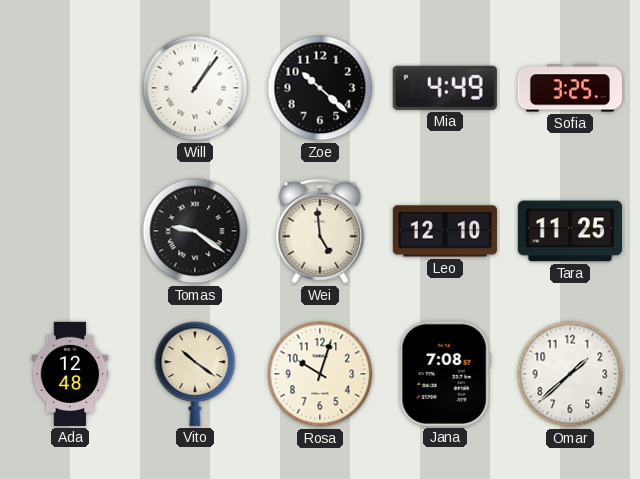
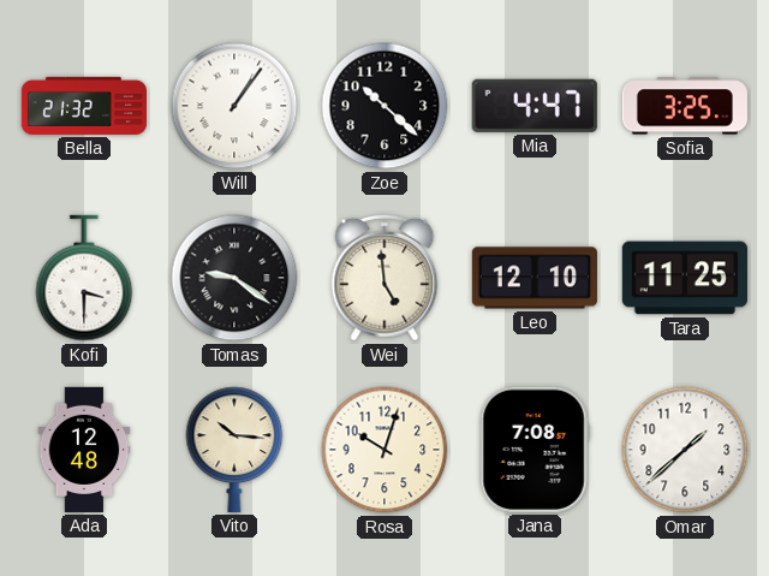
Bella: none -> 21:32 (83, 106)
Mia: 4:49 -> 4:47 (535, 106)
Kofi: none -> 3:30 (84, 278)
Vito: 10:21 -> 10:16 (234, 450)
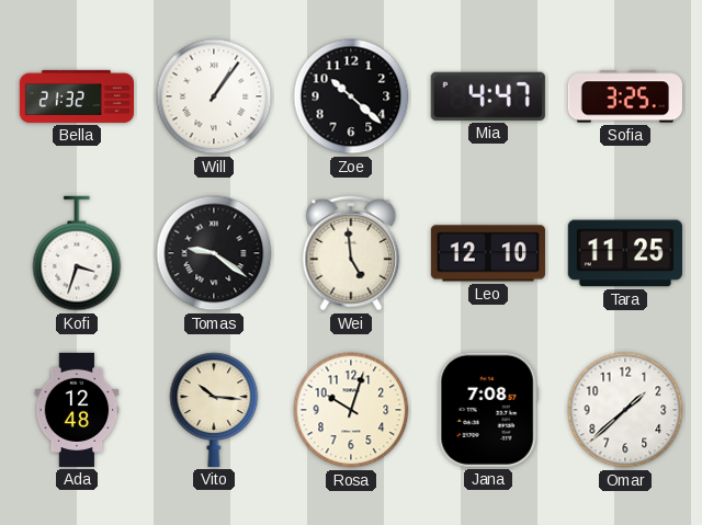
Kofi: 3:30 -> 3:33 (77, 253)
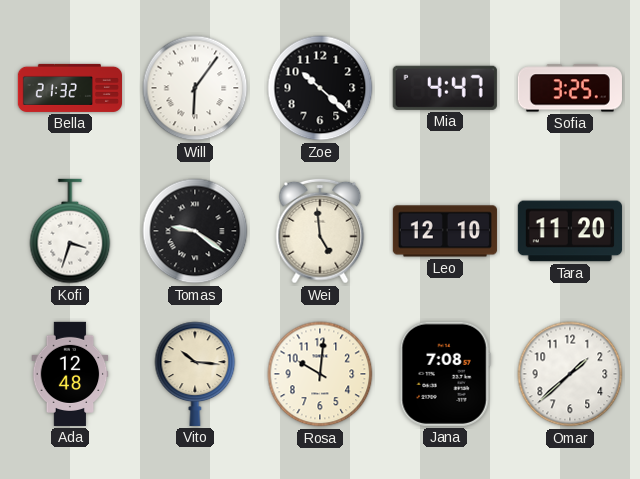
Will: 1:06 -> 6:06 (195, 88)
Tara: 11:25 -> 11:20 (570, 231)
Rosa: 10:03 -> 10:01 (320, 374)
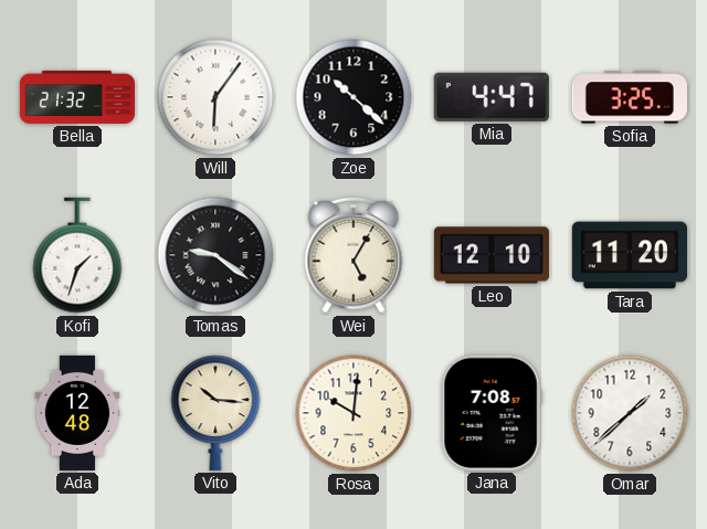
Kofi: 3:33 -> 1:33 (77, 255)
Wei: 4:59 -> 5:05 (353, 255)
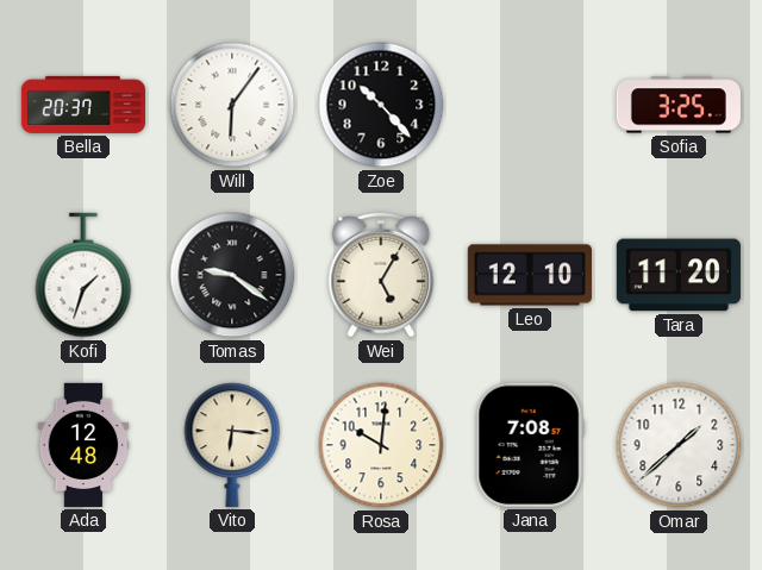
Bella: 21:32 -> 20:37 (82, 105)
Zoe: 10:22 -> 10:23 (381, 105)
Mia: 4:47 -> none (492, 97)
Vito: 10:16 -> 6:16 (232, 445)
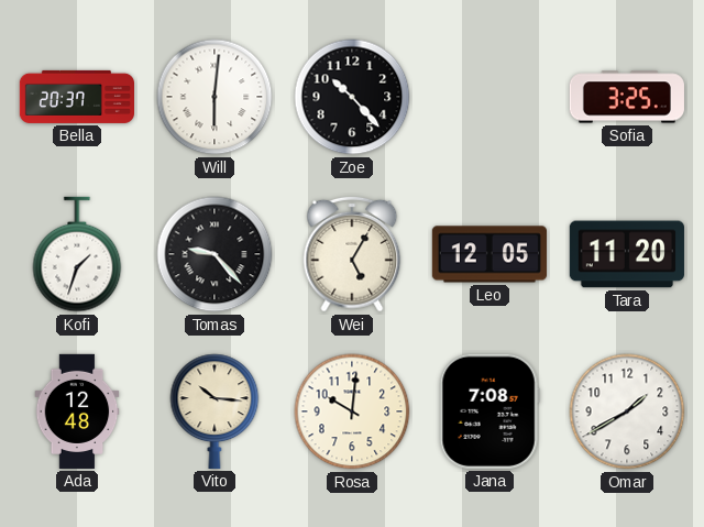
Will: 6:06 -> 6:01 (215, 97)
Tomas: 9:21 -> 9:23 (215, 254)
Leo: 12:10 -> 12:05 (490, 254)
Vito: 6:16 -> 10:16 (215, 411)
Omar: 1:38 -> 1:40 (627, 411)
